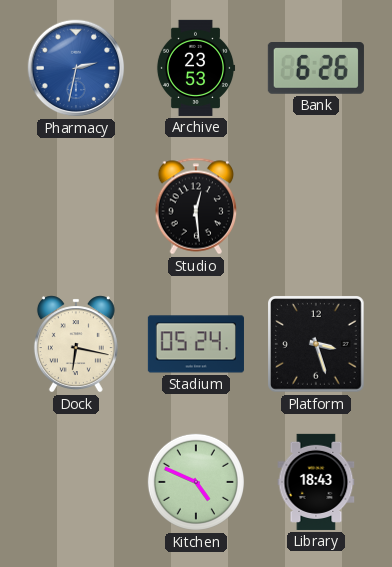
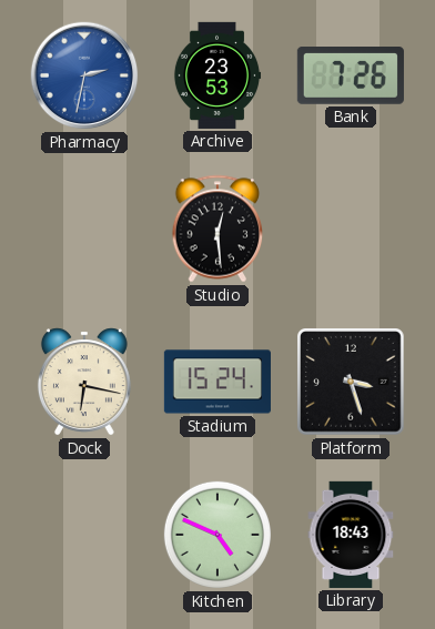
Bank: 6:26 -> 7:26 (351, 77)
Stadium: 05:24 -> 15:24 (217, 382)
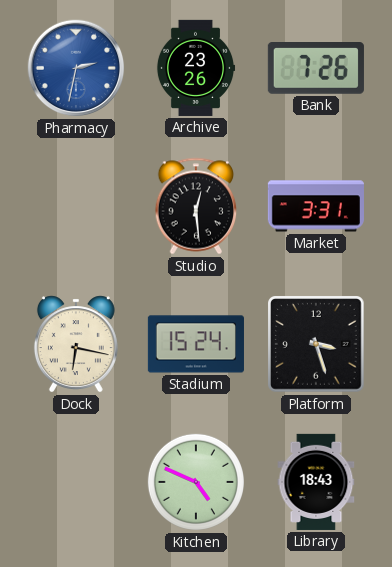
Archive: 23:53 -> 23:26 (196, 68)
Market: none -> 3:31 (316, 206)
